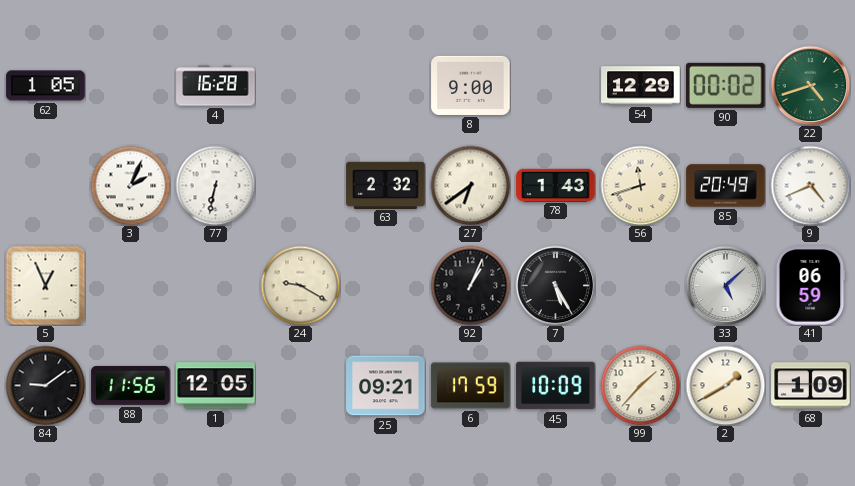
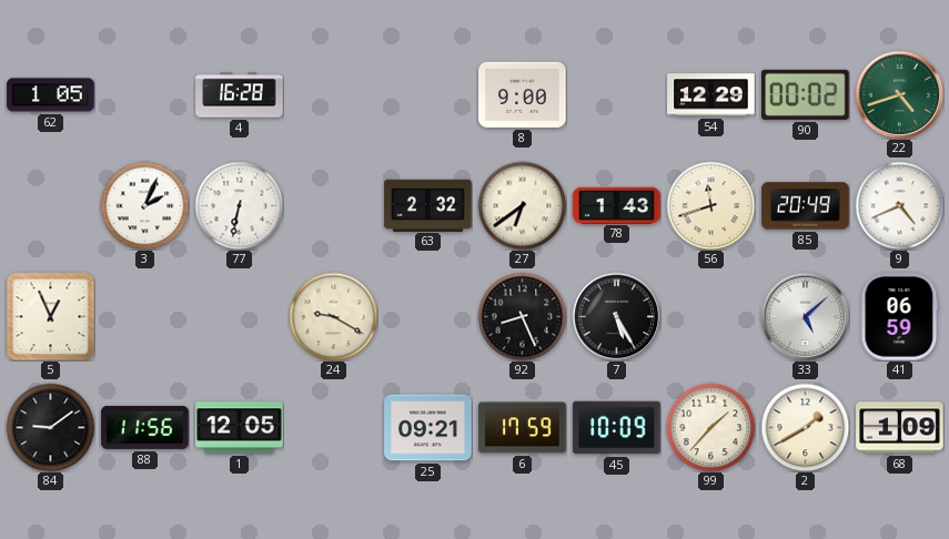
92: 1:04 -> 8:26 (522, 316)
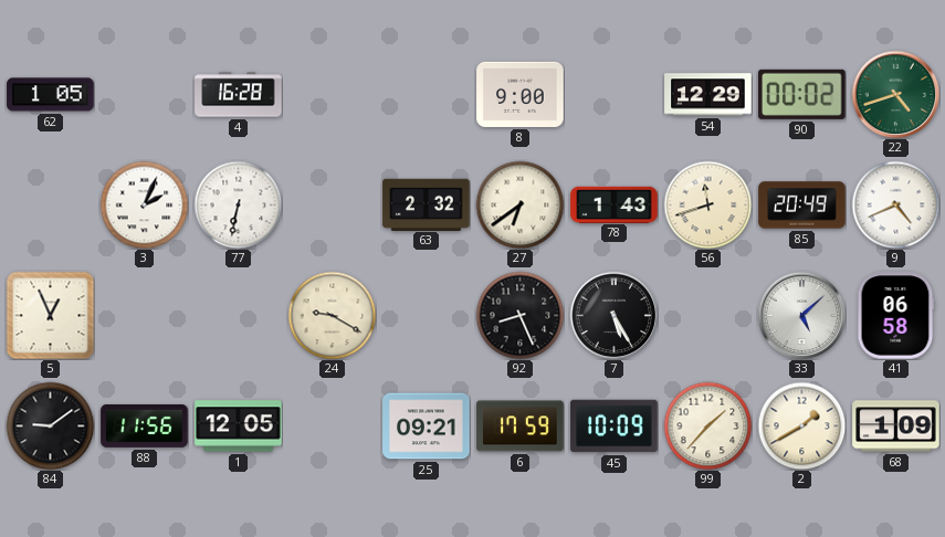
41: 06:59 -> 06:58 (895, 316)
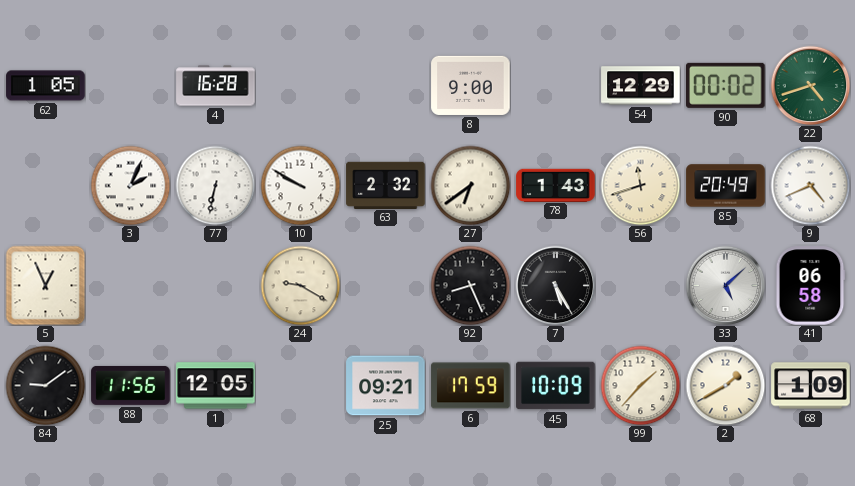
10: none -> 9:50 (300, 185)
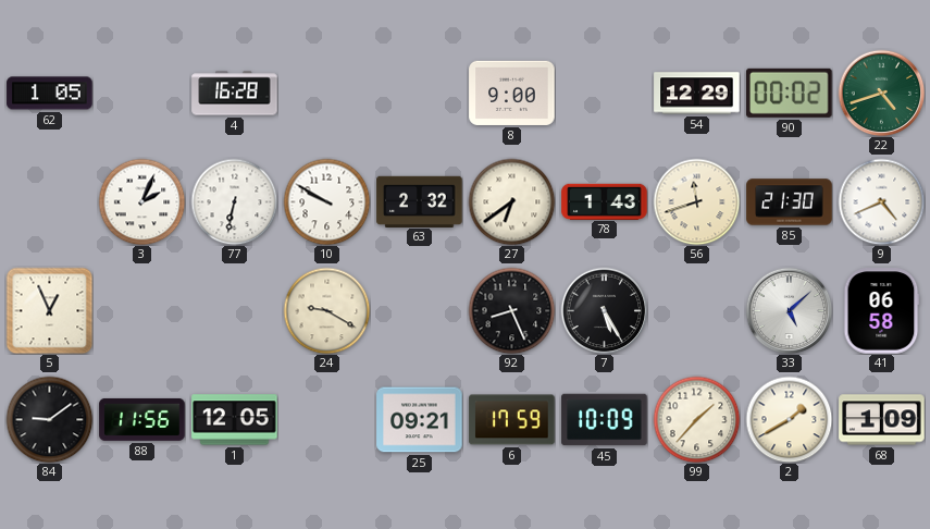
85: 20:49 -> 21:30 (790, 202)
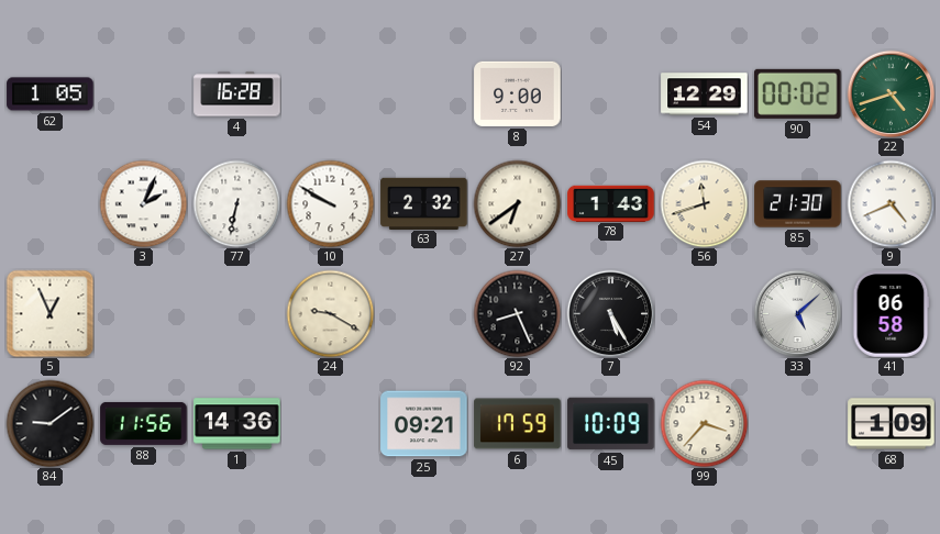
1: 12:05 -> 14:36 (237, 424)
99: 1:37 -> 3:37 (704, 423)
2: 1:40 -> none (789, 419)
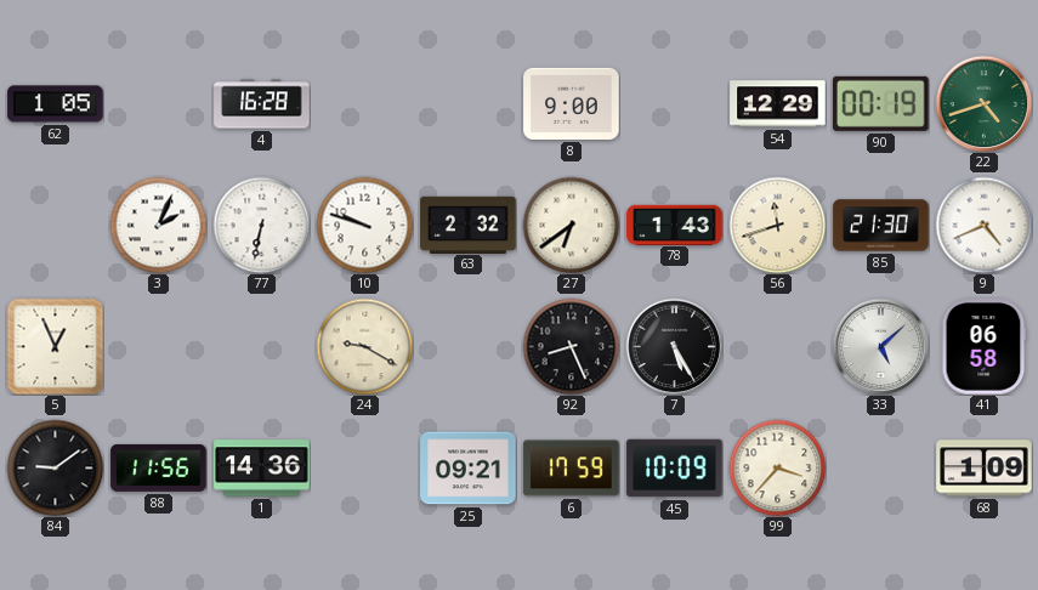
90: 00:02 -> 00:19 (881, 103)
10: 9:50 -> 9:48 (364, 225)
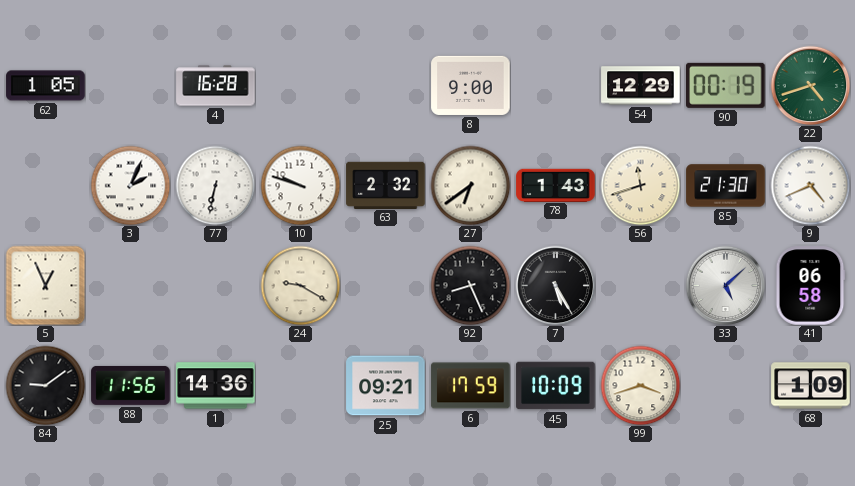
99: 3:37 -> 3:42 (640, 385)
